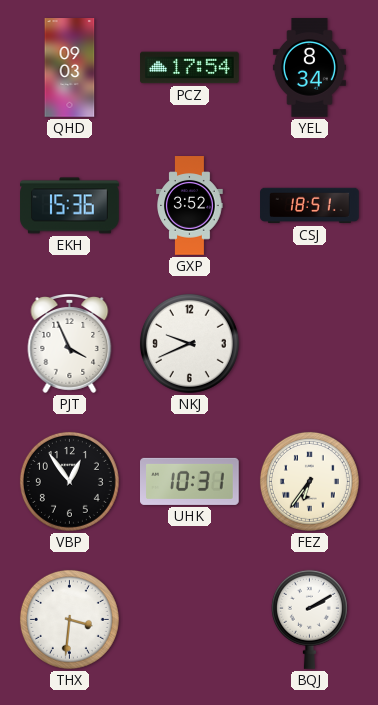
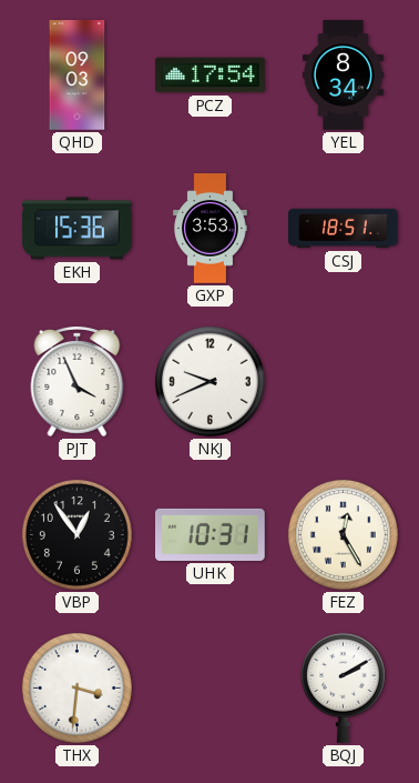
GXP: 3:52 -> 3:53 (211, 229)
FEZ: 6:36 -> 12:25 (343, 534)
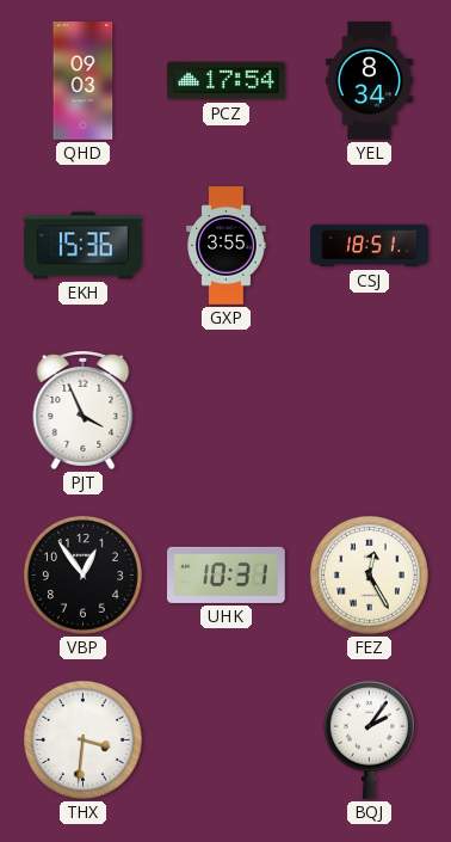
GXP: 3:53 -> 3:55 (227, 246)
NKJ: 9:41 -> none (209, 381)
BQJ: 2:10 -> 2:06 (369, 739)
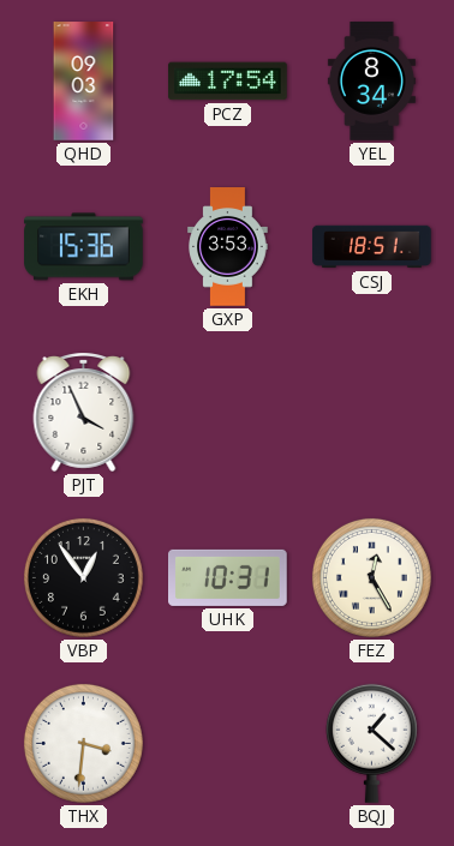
GXP: 3:55 -> 3:53 (228, 247)
BQJ: 2:06 -> 1:22 (371, 743)
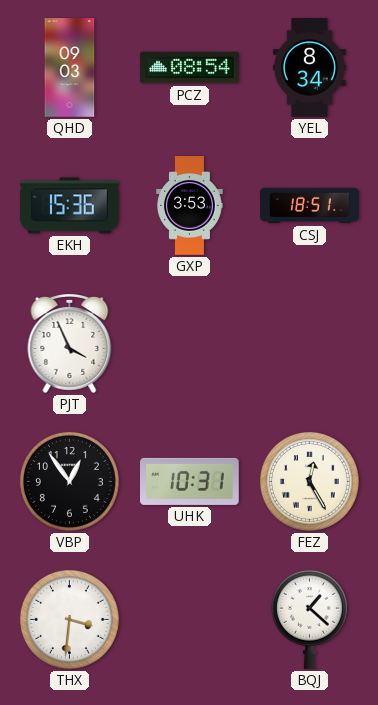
PCZ: 17:54 -> 08:54 (190, 68)
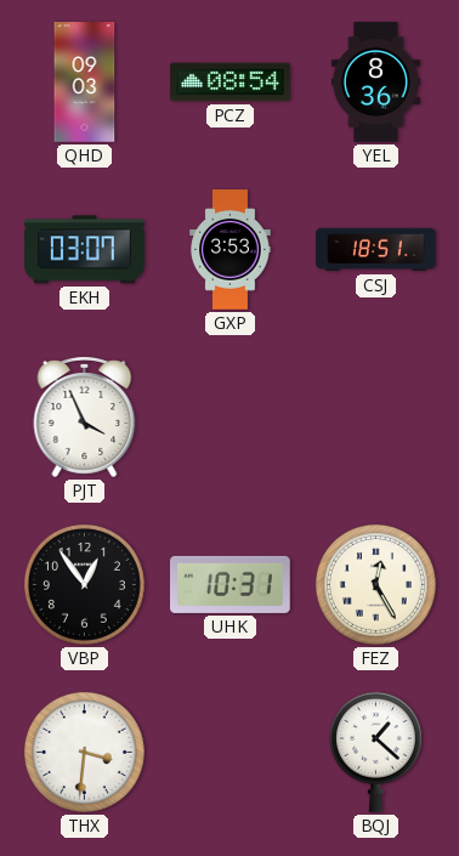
YEL: 8:34 -> 8:36 (375, 83)
EKH: 15:36 -> 03:07 (85, 250)
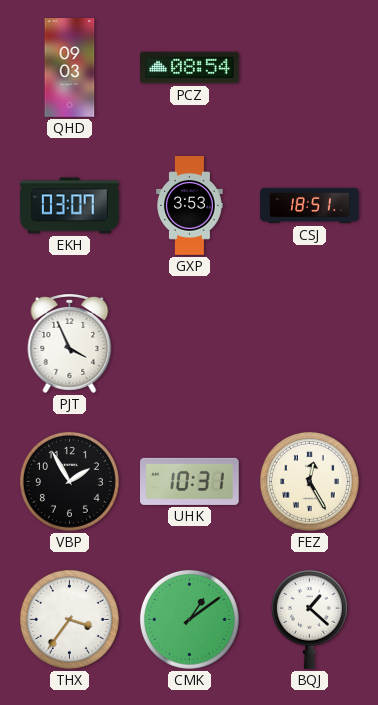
YEL: 8:36 -> none (375, 83)
VBP: 12:54 -> 1:55 (69, 481)
THX: 3:31 -> 3:36 (69, 619)
CMK: none -> 1:09 (189, 619)
